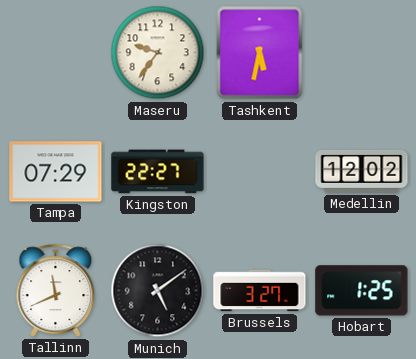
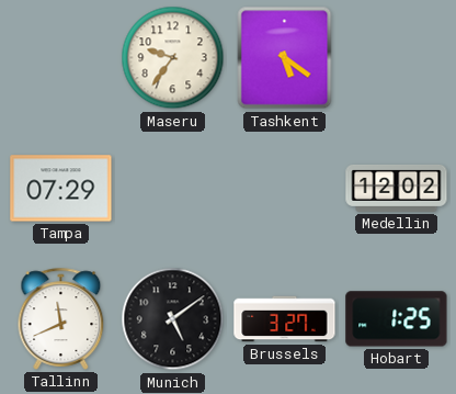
Tashkent: 5:32 -> 5:21 (285, 58)
Kingston: 22:27 -> none (158, 172)
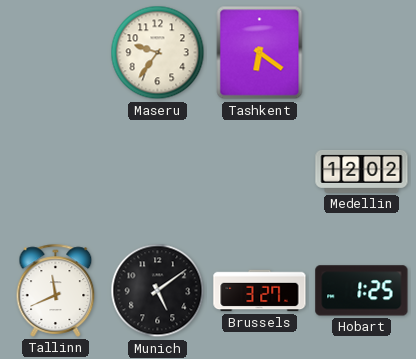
Tashkent: 5:21 -> 6:21 (260, 53)
Tampa: 07:29 -> none (61, 189)
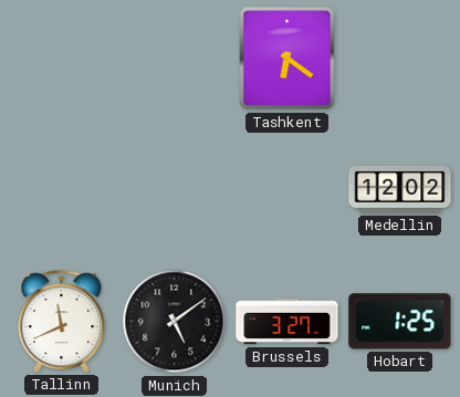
Maseru: 9:36 -> none (158, 53)
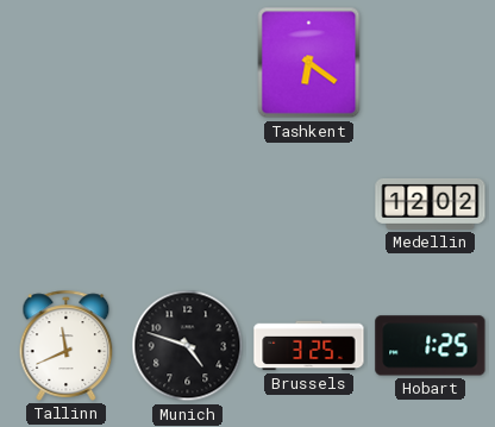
Munich: 5:09 -> 4:48 (188, 346)
Brussels: 3:27 -> 3:25 (309, 346)
